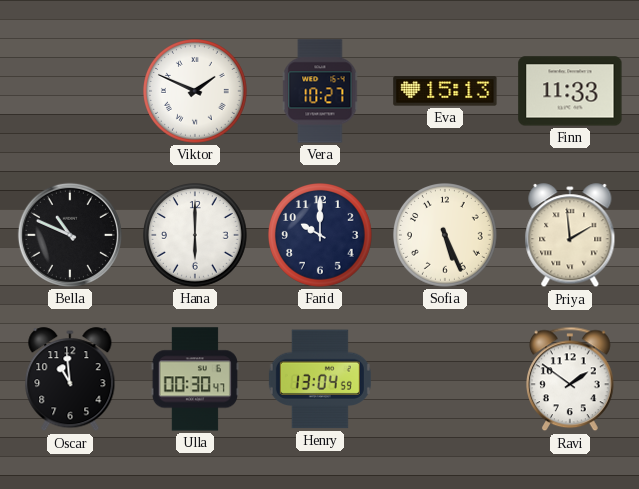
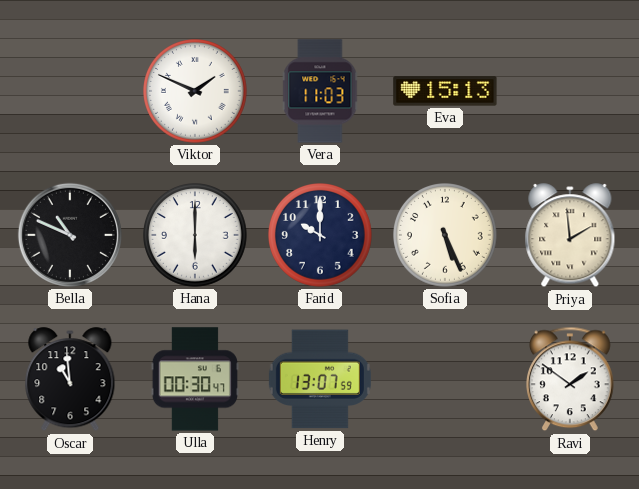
Vera: 10:27 -> 11:03 (320, 91)
Finn: 11:33 -> none (570, 91)
Henry: 13:04 -> 13:07 (320, 379)
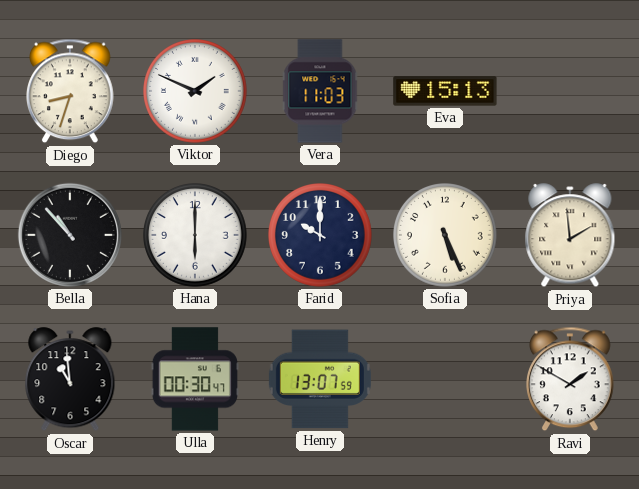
Diego: none -> 8:33 (71, 91)
Bella: 10:49 -> 10:53 (70, 235)
Ravi: 1:51 -> 1:50 (571, 379)
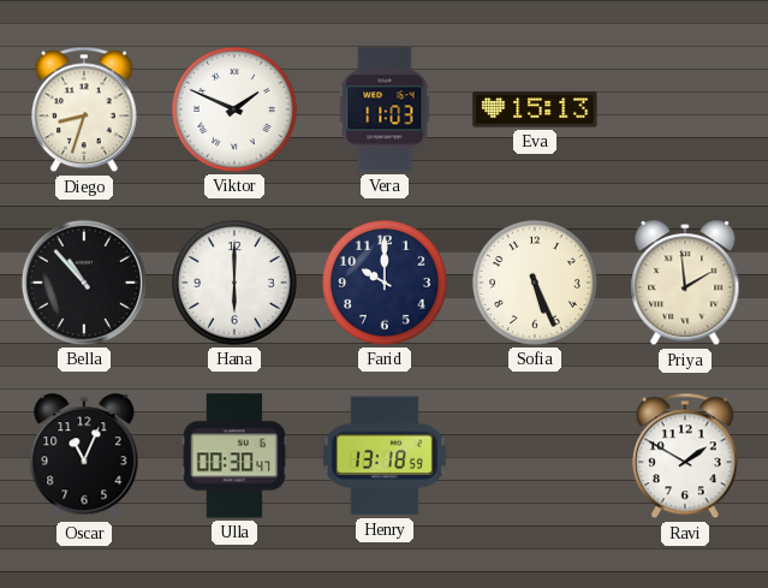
Oscar: 10:59 -> 11:04 (84, 457)
Henry: 13:07 -> 13:18 (385, 456)
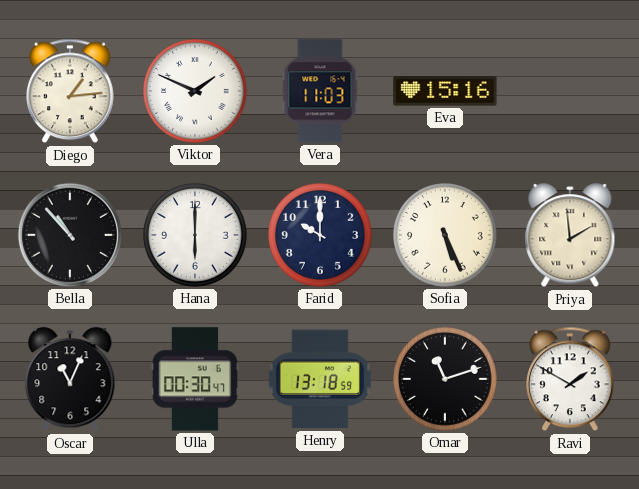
Diego: 8:33 -> 1:14 (71, 91)
Eva: 15:13 -> 15:16 (445, 91)
Omar: none -> 11:12 (446, 380)
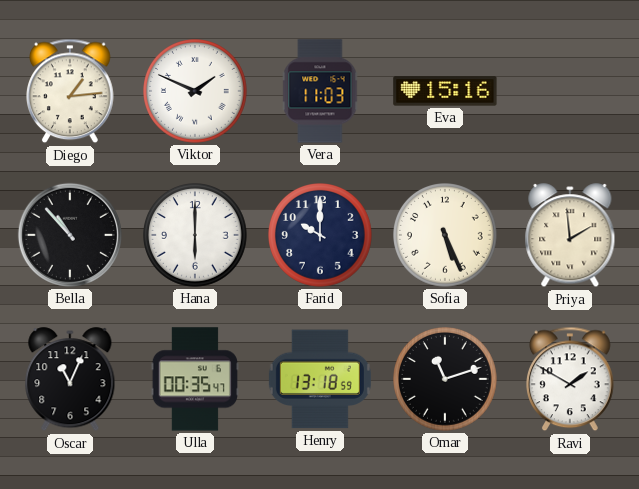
Ulla: 00:30 -> 00:35 (195, 379)
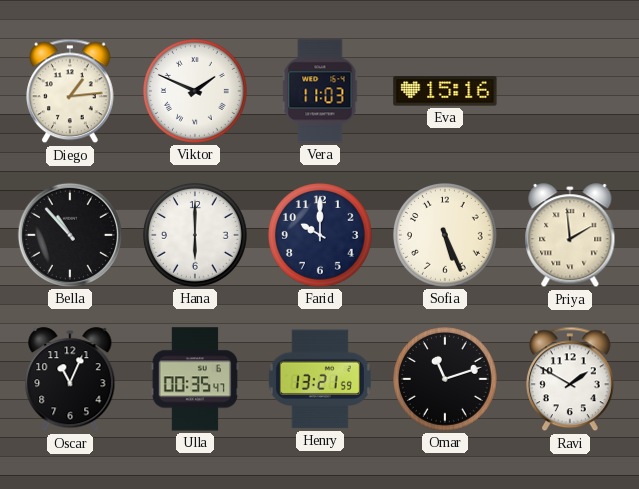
Henry: 13:18 -> 13:21 (320, 379)
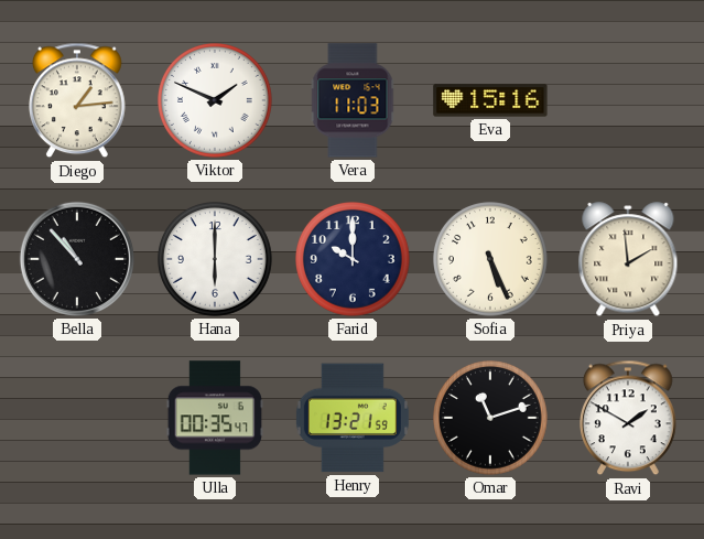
Oscar: 11:04 -> none (70, 380)
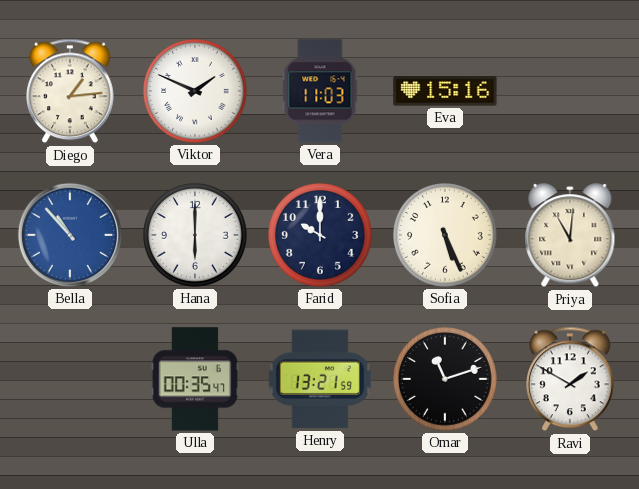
Bella dial: black -> blue (70, 235)
Priya: 1:59 -> 11:01 (570, 236)
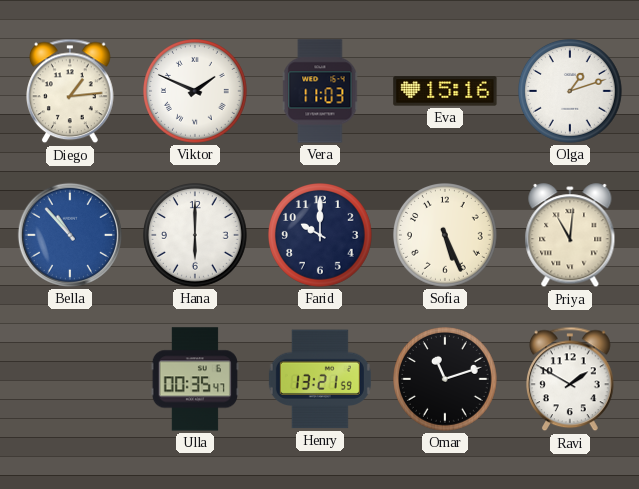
Olga: none -> 1:12 (571, 92)
